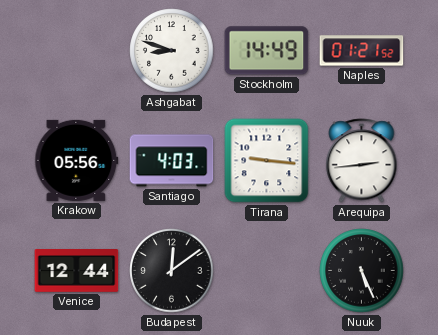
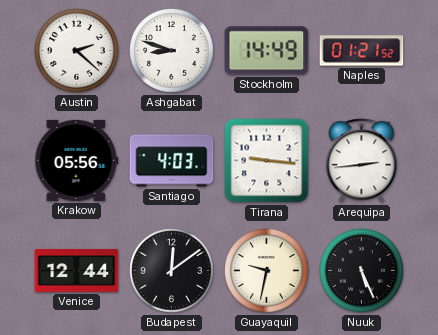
Austin: none -> 2:22 (77, 51)
Guayaquil: none -> 9:32 (267, 271)
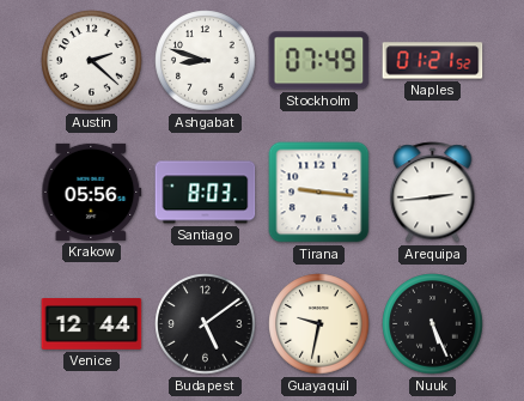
Stockholm: 14:49 -> 07:49 (319, 61)
Santiago: 4:03 -> 8:03 (206, 193)
Budapest: 12:09 -> 5:09 (206, 324)
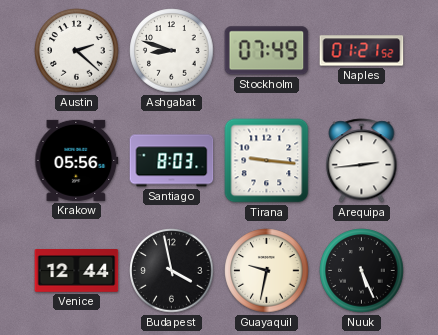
Budapest: 5:09 -> 3:58 (172, 271)
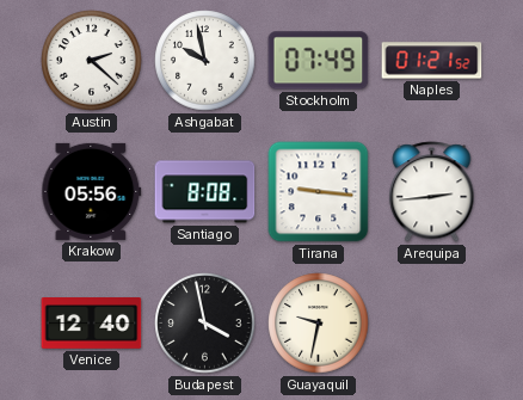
Ashgabat: 8:48 -> 9:58 (205, 61)
Santiago: 8:03 -> 8:08 (205, 192)
Venice: 12:44 -> 12:40 (92, 324)
Nuuk: 5:26 -> none (362, 271)
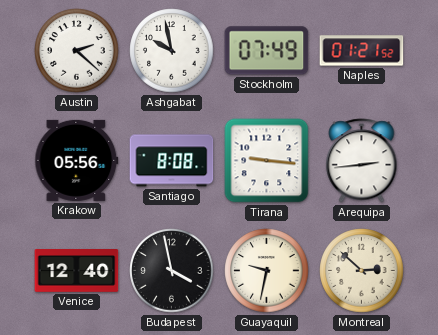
Montreal: none -> 2:52 (362, 271)
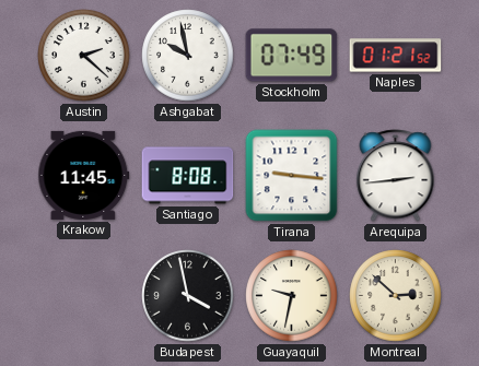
Krakow: 05:56 -> 11:45 (84, 175)
Venice: 12:40 -> none (77, 271)
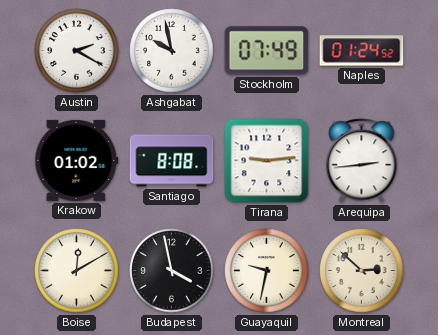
Austin: 2:22 -> 2:20 (77, 51)
Naples: 01:21 -> 01:24 (362, 51)
Krakow: 11:45 -> 01:02 (77, 160)
Tirana: 9:16 -> 9:14 (267, 161)
Boise: none -> 12:10 (77, 271)
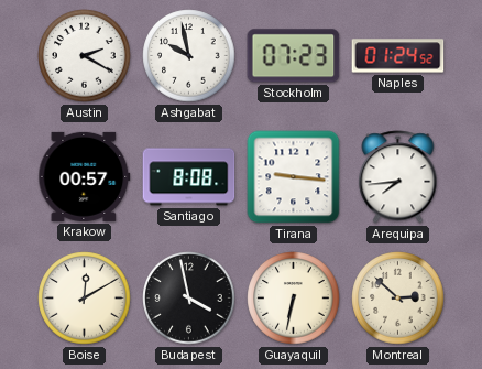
Stockholm: 07:49 -> 07:23 (294, 56)
Krakow: 01:02 -> 00:57 (85, 176)
Tirana: 9:14 -> 9:16 (294, 177)
Arequipa: 2:44 -> 7:44 (398, 177)
Guayaquil: 9:32 -> 6:32 (294, 299)
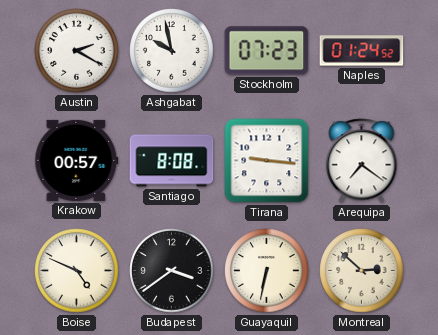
Arequipa: 7:44 -> 7:21 (362, 161)
Boise: 12:10 -> 4:49 (77, 271)
Budapest: 3:58 -> 3:39 (172, 271)
